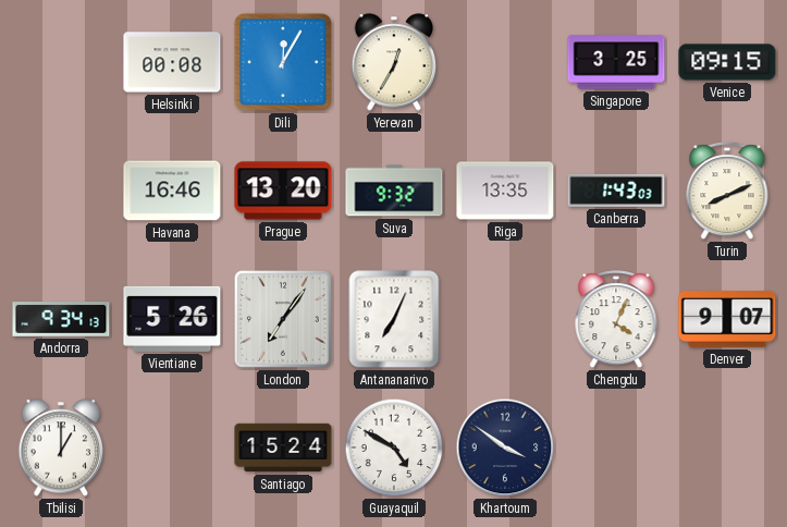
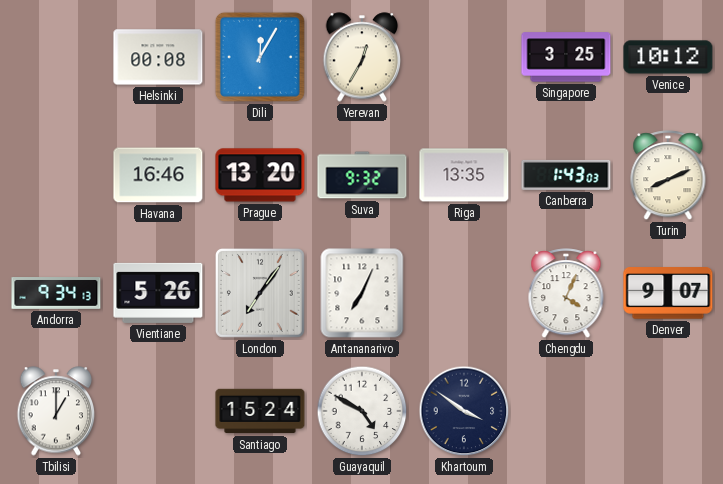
Venice: 09:15 -> 10:12 (668, 57)
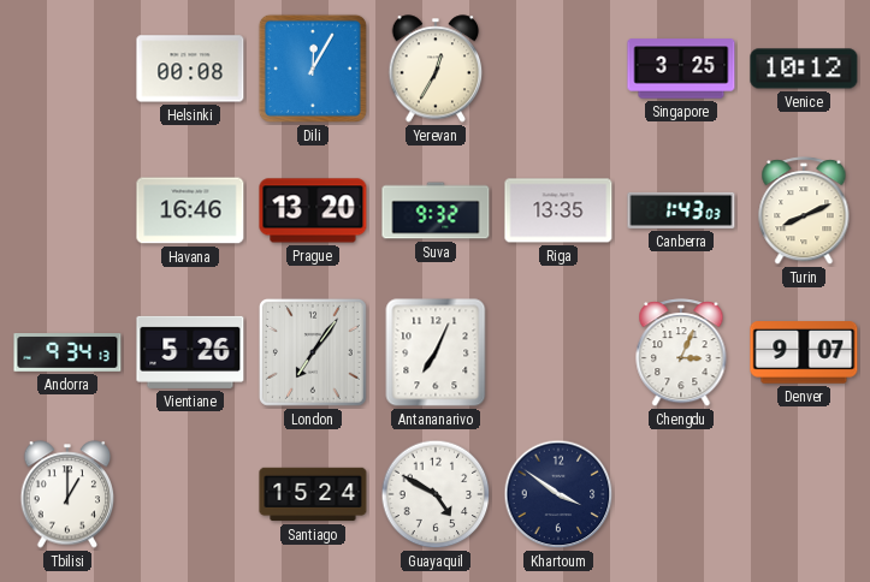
Chengdu: 4:04 -> 3:04 (681, 354)
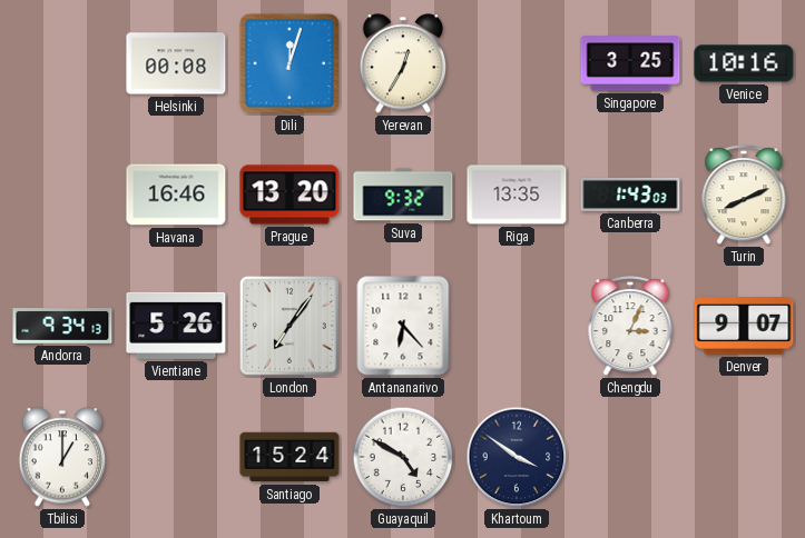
Dili: 12:05 -> 12:03 (289, 63)
Venice: 10:12 -> 10:16 (744, 63)
Antananarivo: 7:04 -> 6:23 (403, 326)
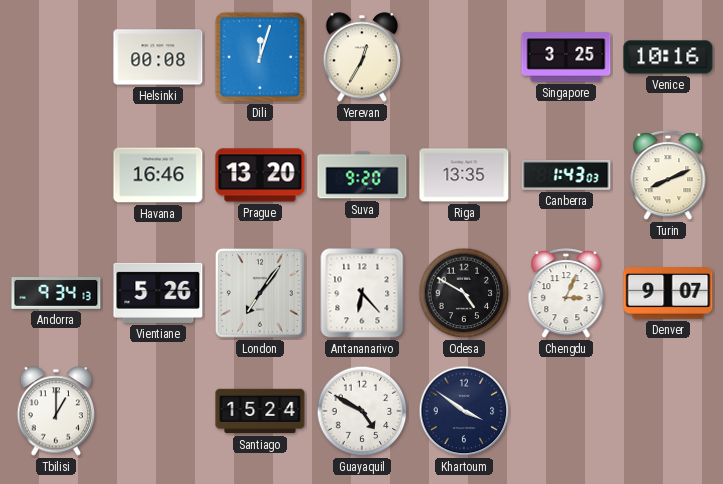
Suva: 9:32 -> 9:20 (362, 175)
Odesa: none -> 4:50 (464, 293)
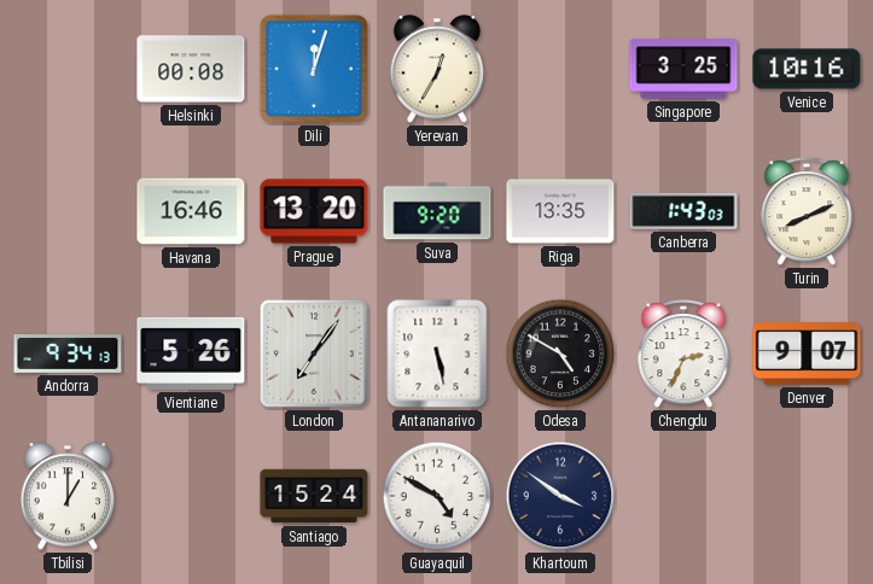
Antananarivo: 6:23 -> 5:28 (437, 354)
Chengdu: 3:04 -> 2:34 (683, 355)
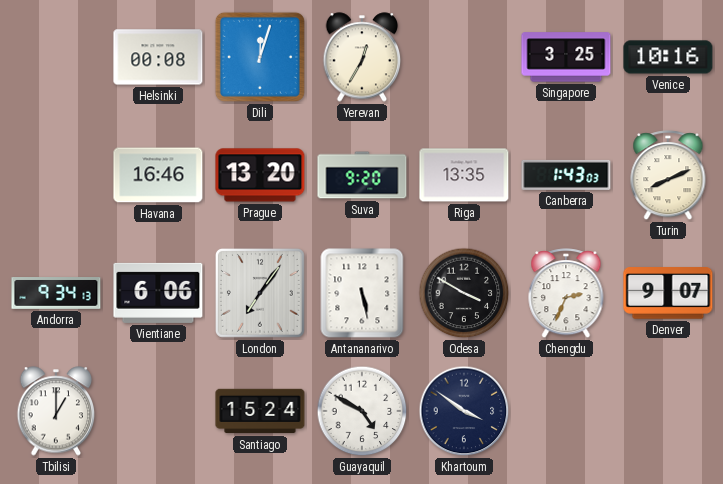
Vientiane: 5:26 -> 6:06 (158, 293)
Odesa: 4:50 -> 3:50 (464, 293)
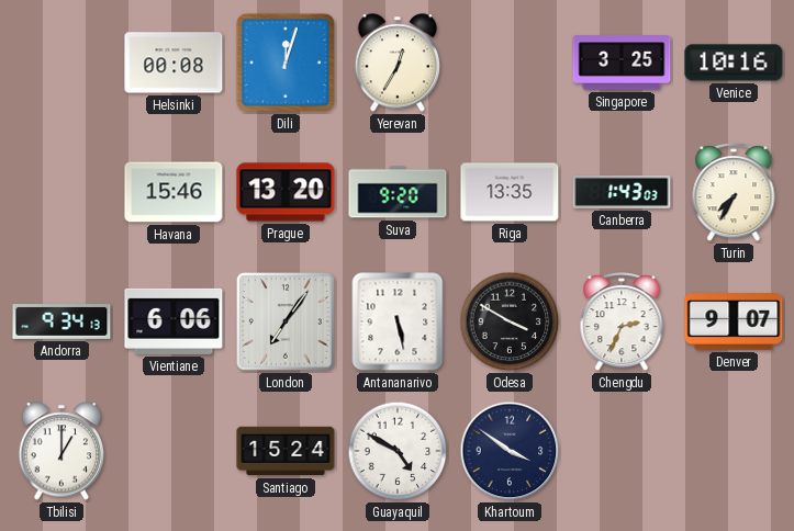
Havana: 16:46 -> 15:46 (174, 192)
Turin: 8:11 -> 7:35 (734, 193)
